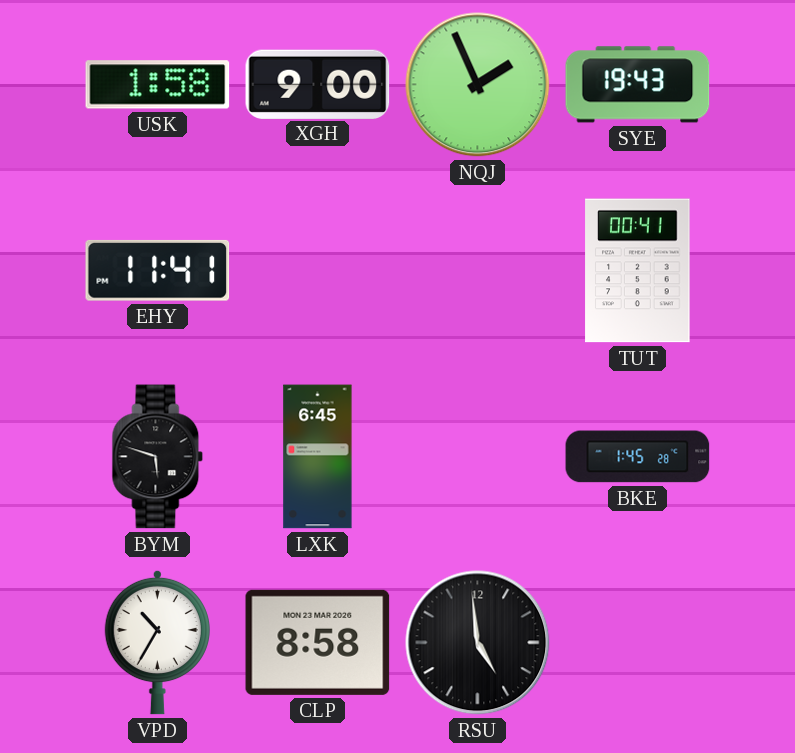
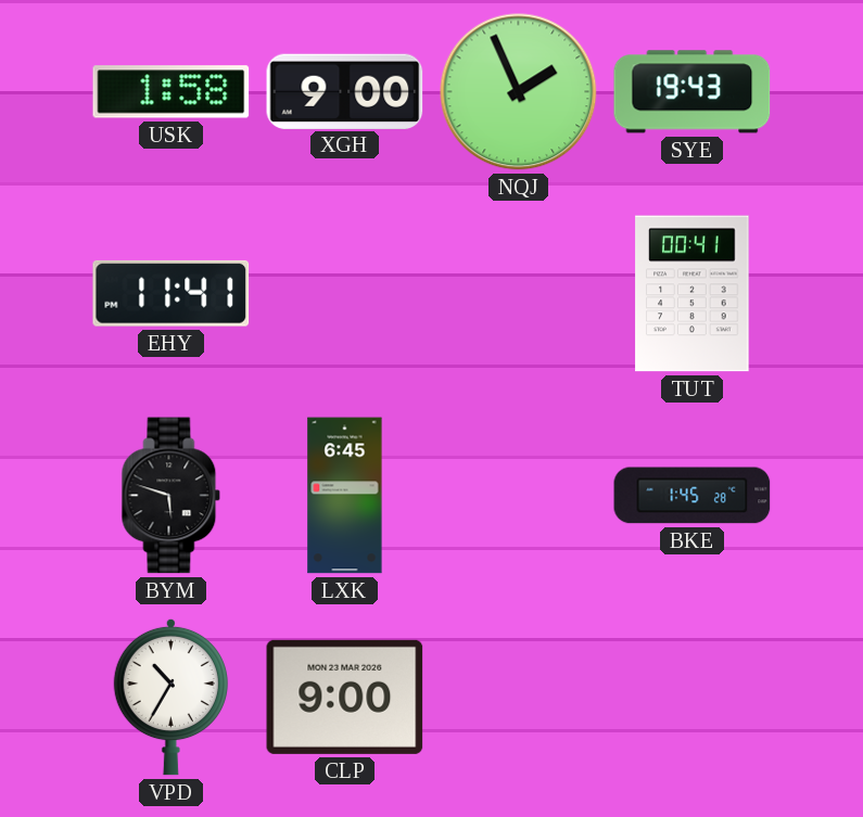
CLP: 8:58 -> 9:00 (345, 697)
RSU: 4:59 -> none (478, 643)
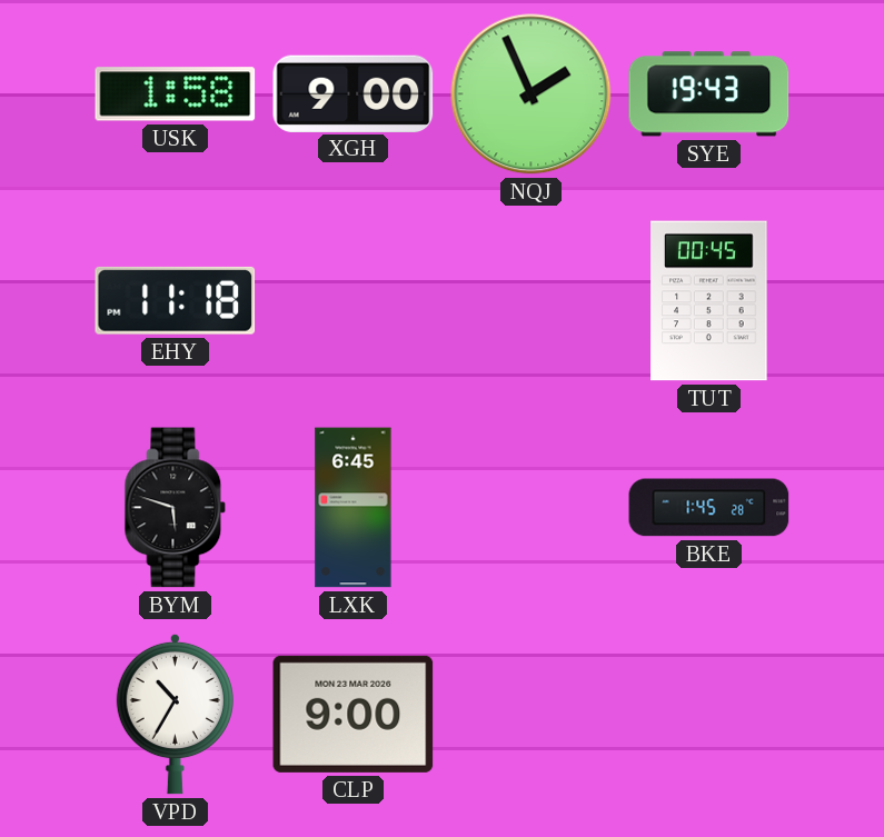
EHY: 11:41 -> 11:18 (176, 300)
TUT: 00:41 -> 00:45 (709, 301)
